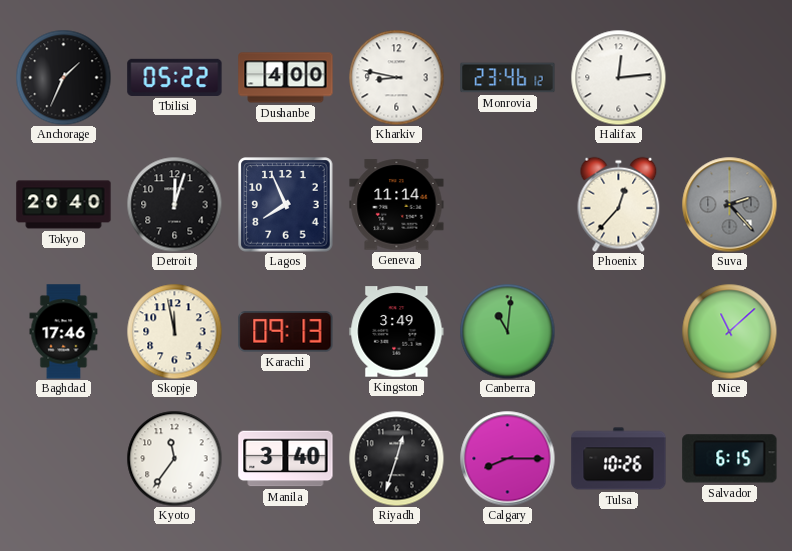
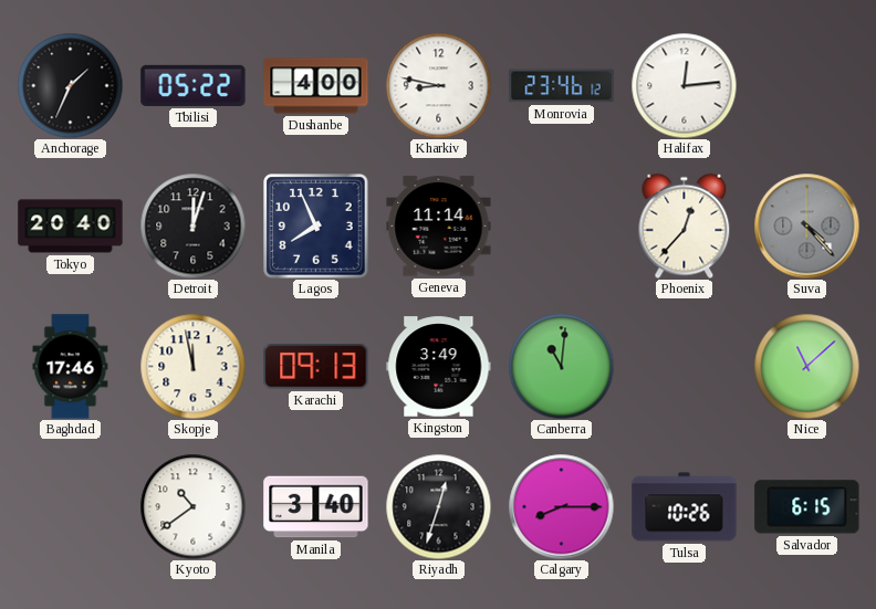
Suva: 2:23 -> 4:23 (806, 225)
Kyoto: 11:36 -> 10:39 (192, 506)
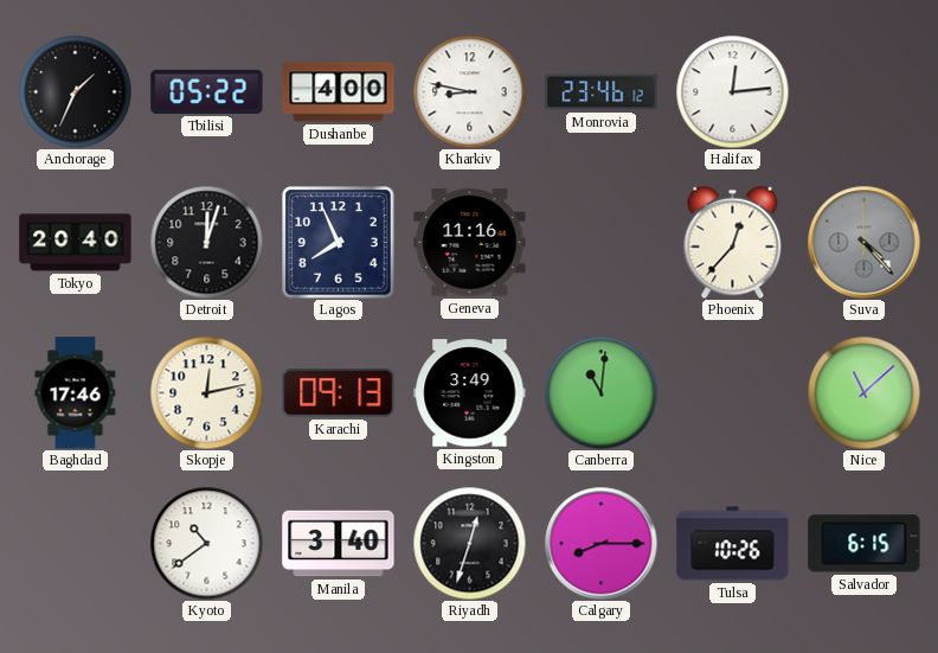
Geneva: 11:14 -> 11:16 (470, 243)
Skopje: 11:58 -> 12:13 (206, 392)
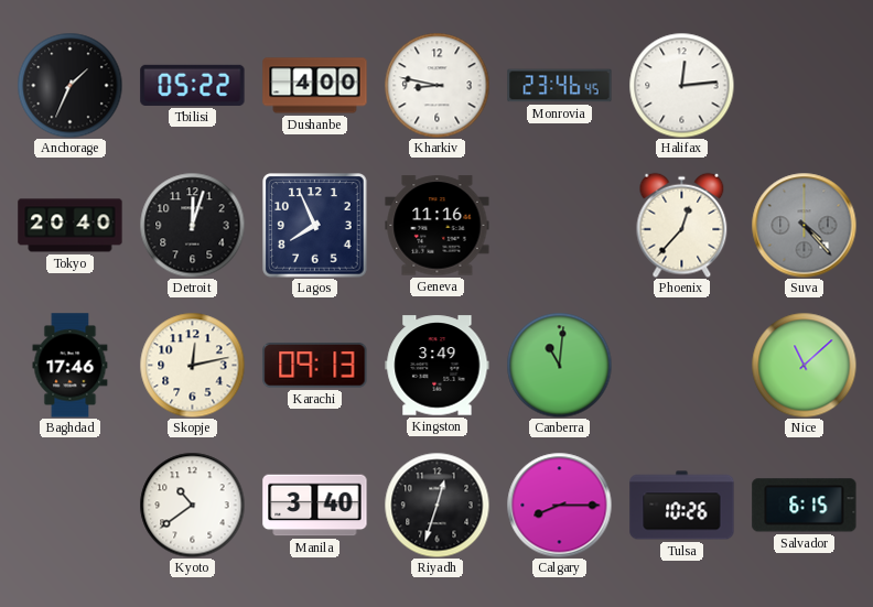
Monrovia: 23:46:12 -> 23:46:45 (560, 86)
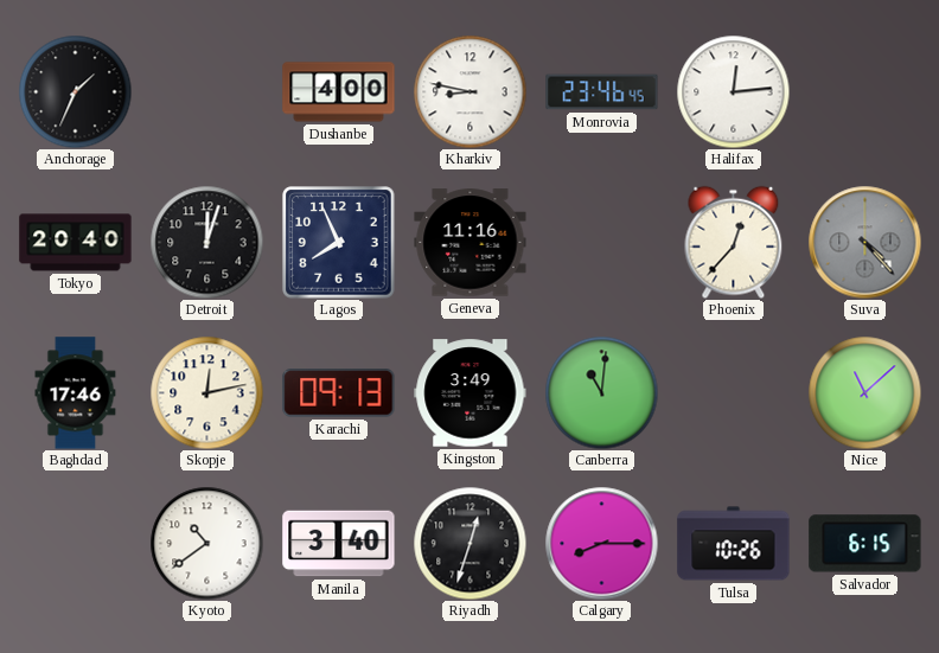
Tbilisi: 05:22 -> none (193, 85)
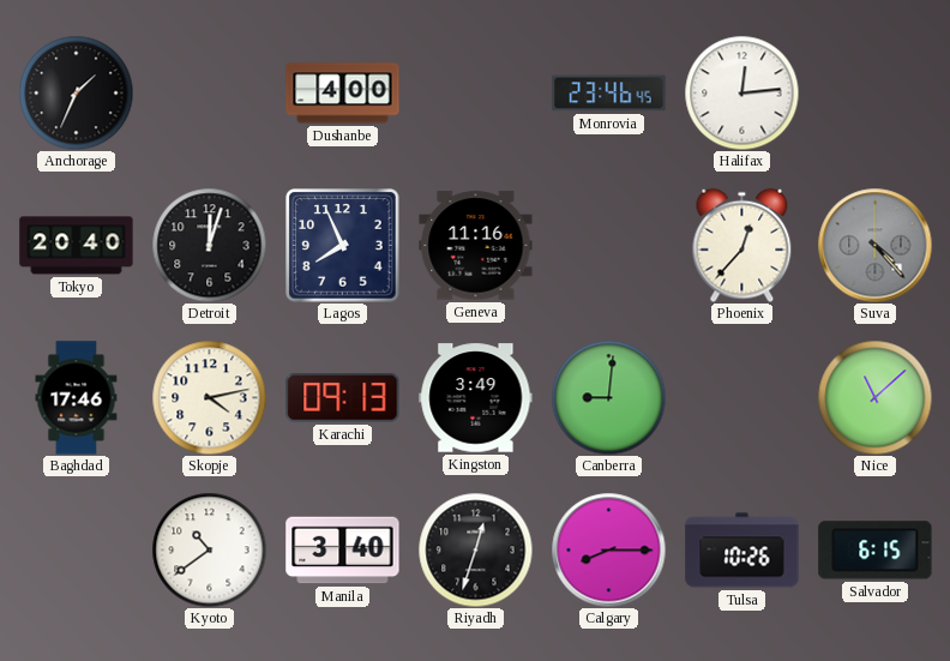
Kharkiv: 8:47 -> none (469, 91)
Skopje: 12:13 -> 4:13 (209, 397)
Canberra: 11:01 -> 9:01 (608, 397)
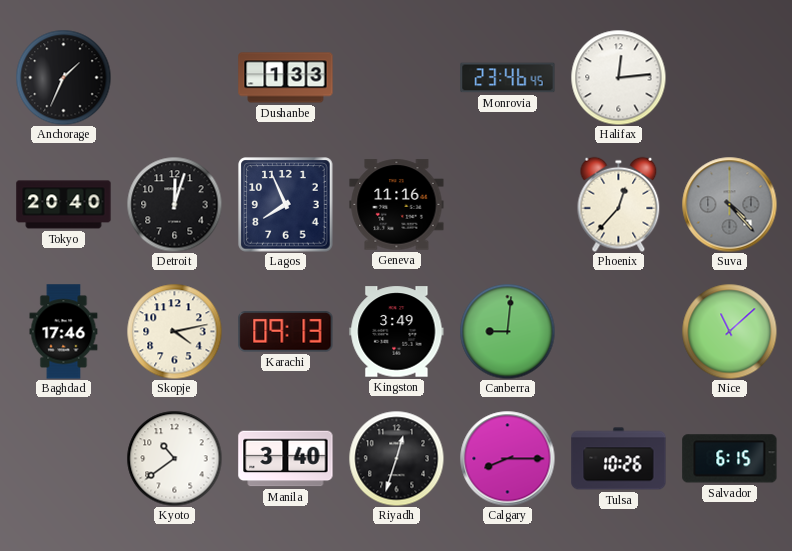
Dushanbe: 4:00 -> 1:33 (286, 78)
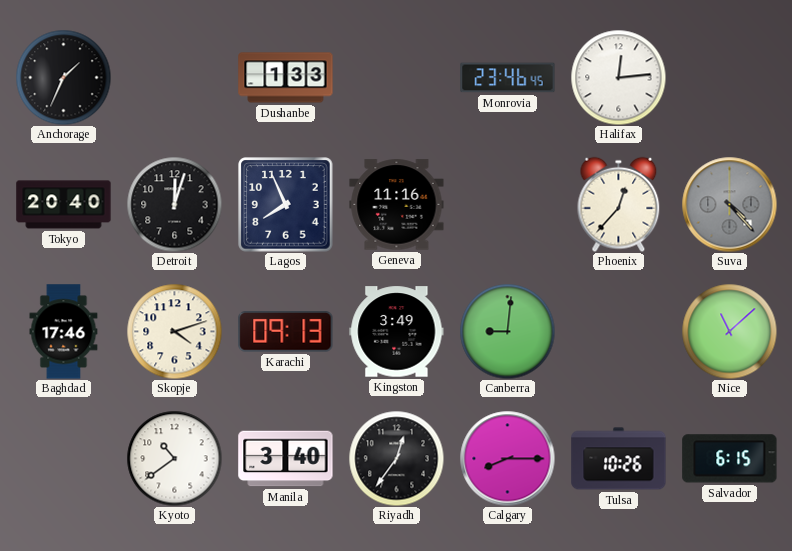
Skopje: 4:13 -> 4:12 (174, 331)
Riyadh: 12:33 -> 12:36 (396, 458)
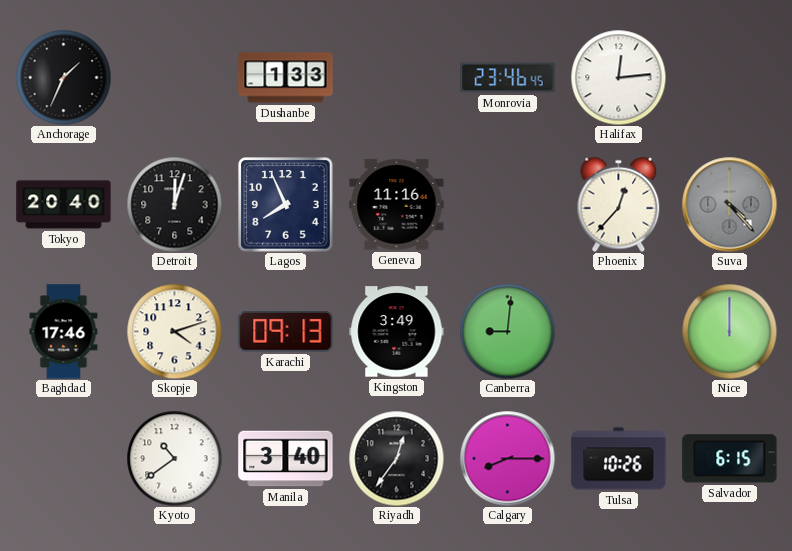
Nice: 11:08 -> 12:00 (729, 331)
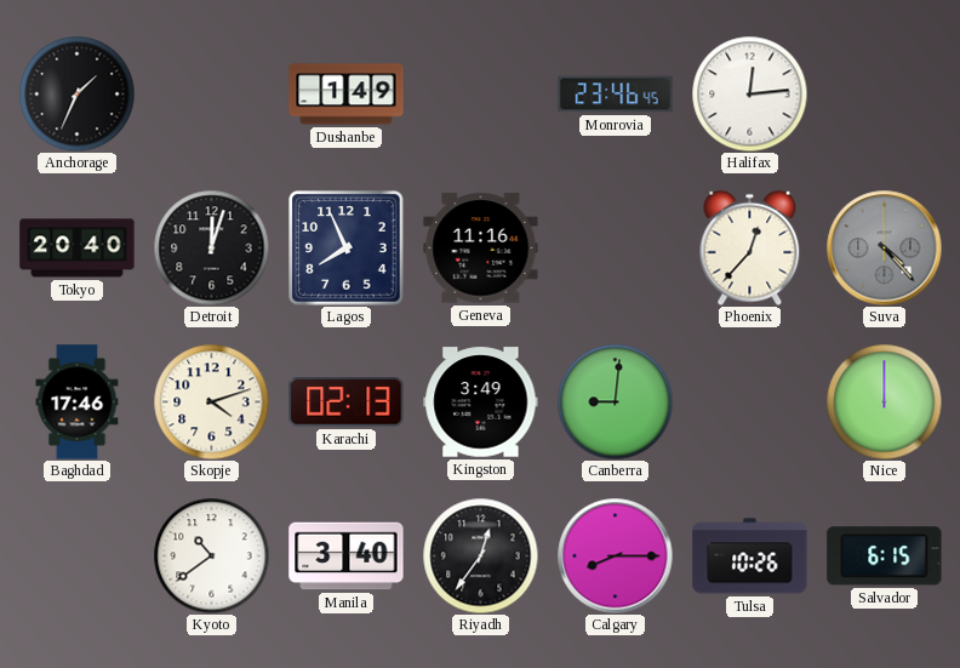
Dushanbe: 1:33 -> 1:49 (347, 95)
Karachi: 09:13 -> 02:13 (347, 402)
